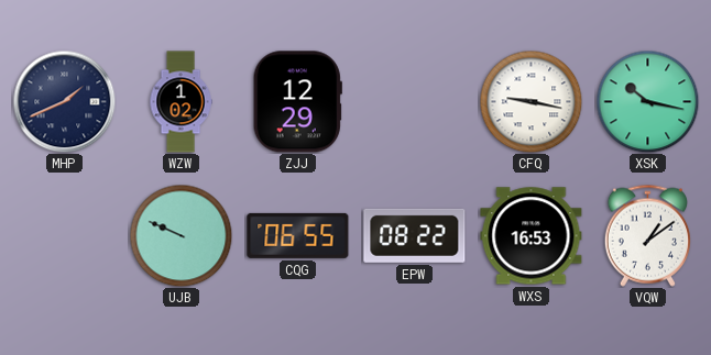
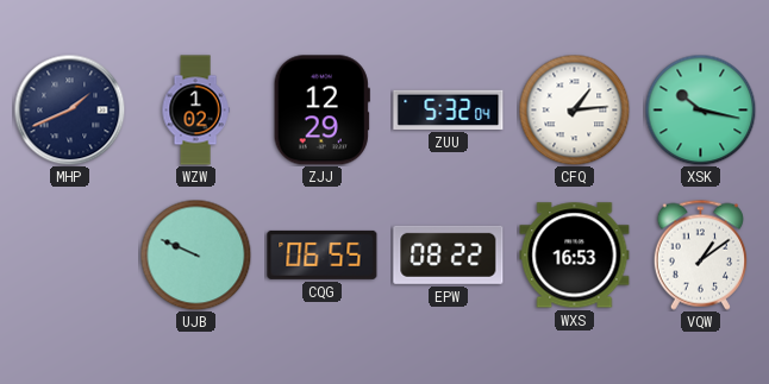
ZUU: none -> 5:32 (449, 109)
CFQ: 9:17 -> 1:14 (574, 109)
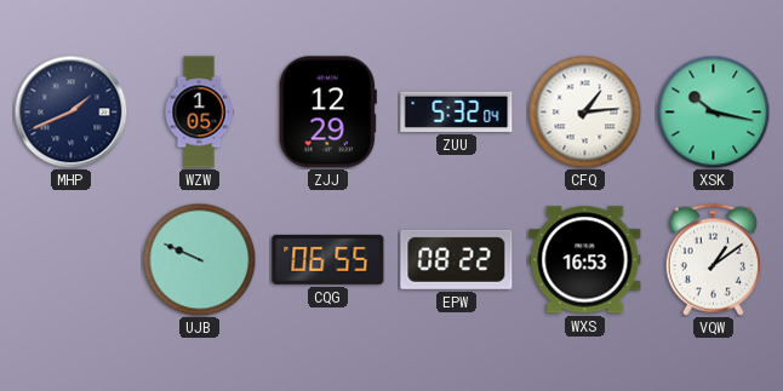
WZW: 1:02 -> 1:05 (199, 113)
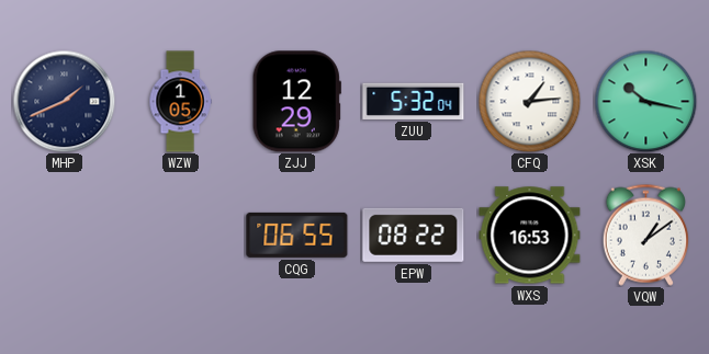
UJB: 9:49 -> none (199, 259)
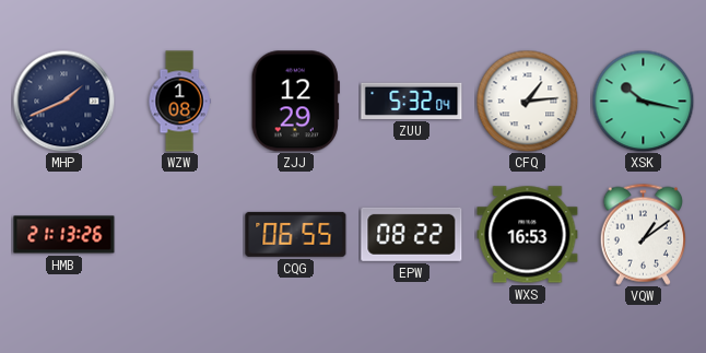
WZW: 1:05 -> 1:08 (179, 102)
HMB: none -> 21:13 (64, 235)
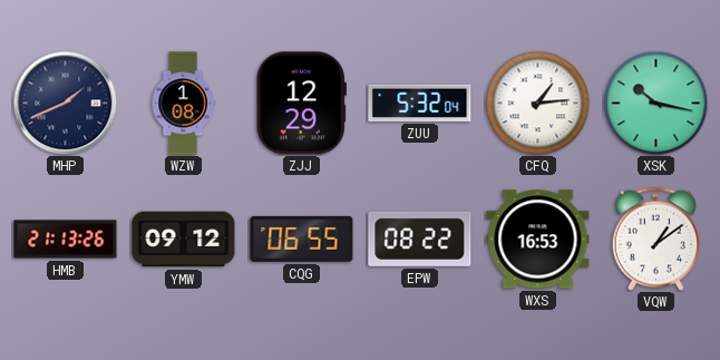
YMW: none -> 09:12 (184, 240)
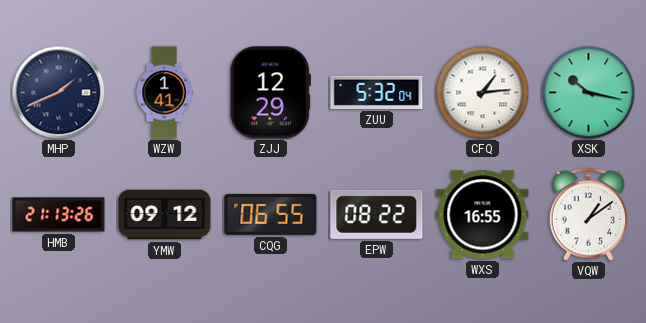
WZW: 1:08 -> 1:41 (164, 93)
WXS: 16:53 -> 16:55 (483, 215)
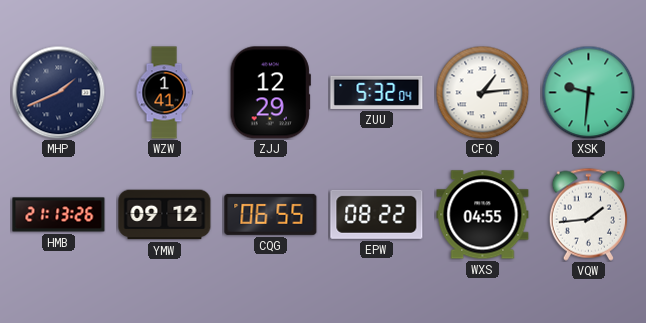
XSK: 10:17 -> 9:31 (588, 92)
WXS: 16:55 -> 04:55 (483, 215)
VQW: 1:09 -> 1:44 (588, 214)
